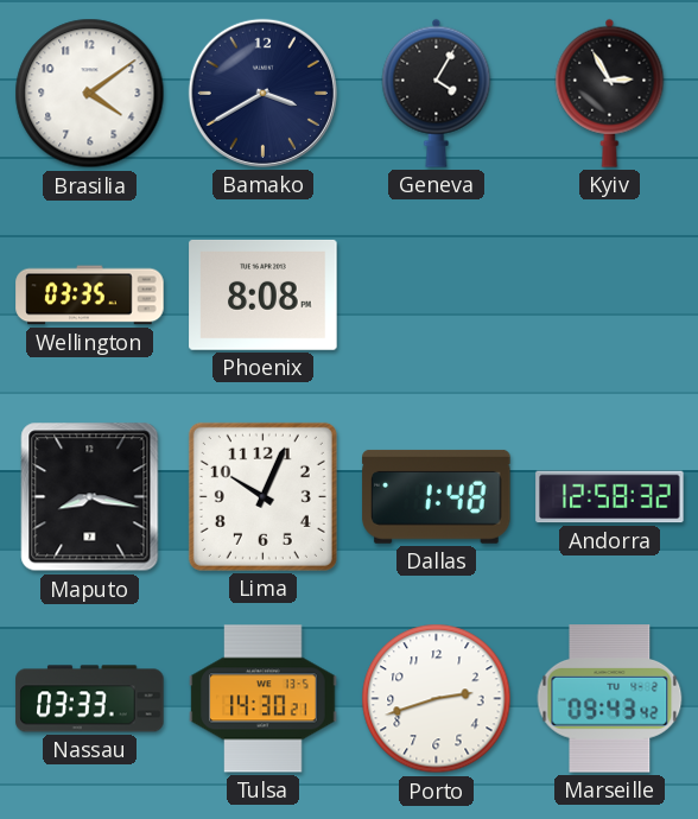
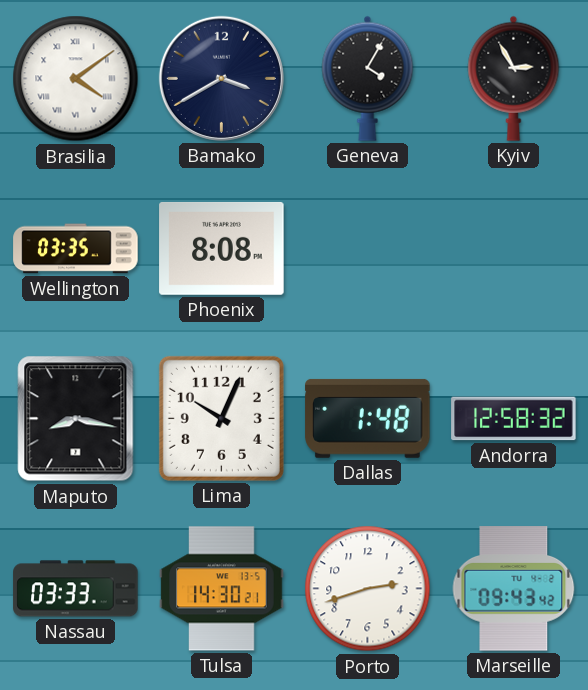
Brasilia numerals: Arabic -> Roman (76, 79)
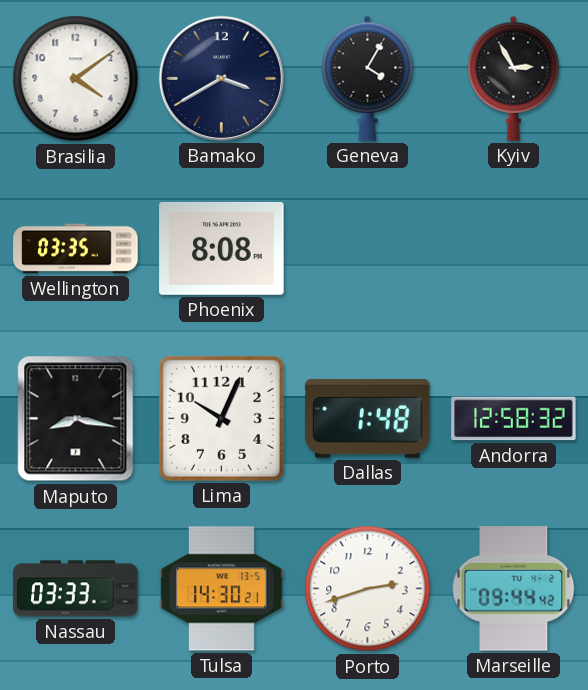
Brasilia numerals: Roman -> Arabic (76, 79)
Marseille: 09:43 -> 09:44 (514, 589)
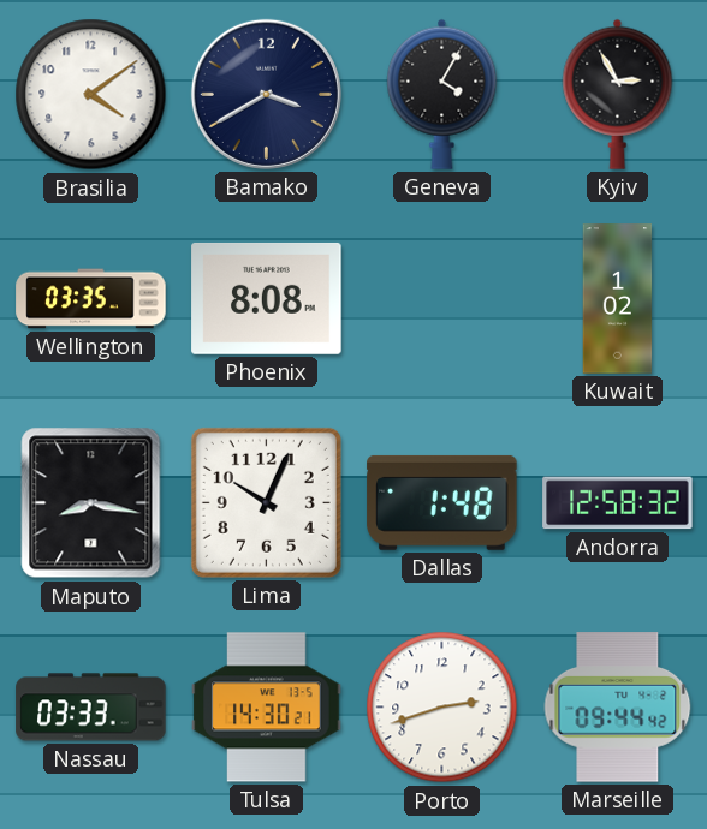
Kuwait: none -> 1:02 (618, 299)
